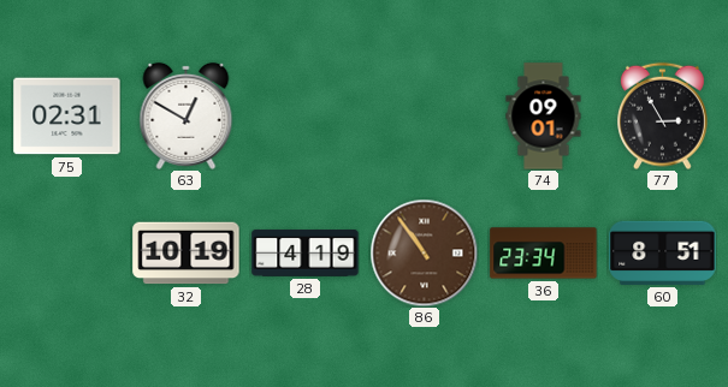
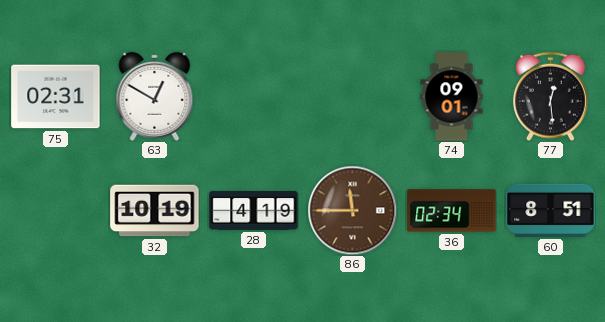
77: 2:55 -> 12:29 (551, 96)
86: 10:54 -> 11:45 (352, 210)
36: 23:34 -> 02:34 (452, 211)
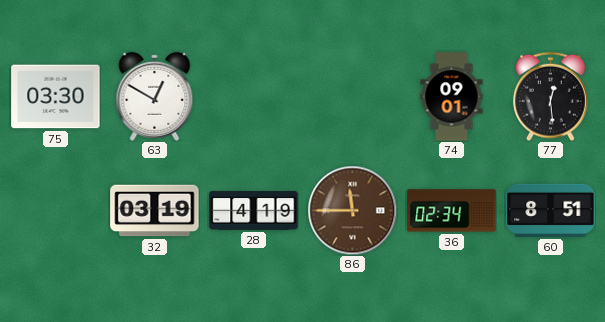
75: 02:31 -> 03:30 (56, 97)
32: 10:19 -> 03:19 (155, 211)
